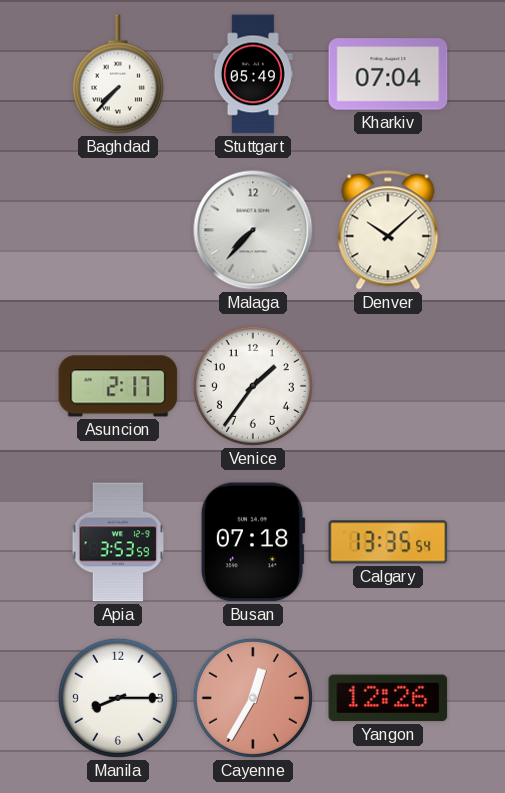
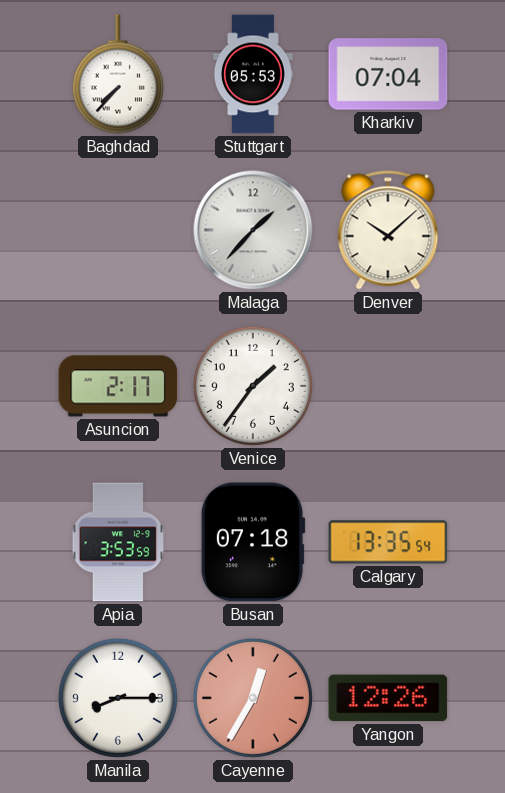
Stuttgart: 05:49 -> 05:53 (253, 74)
Malaga: 7:37 -> 1:37 (253, 230)
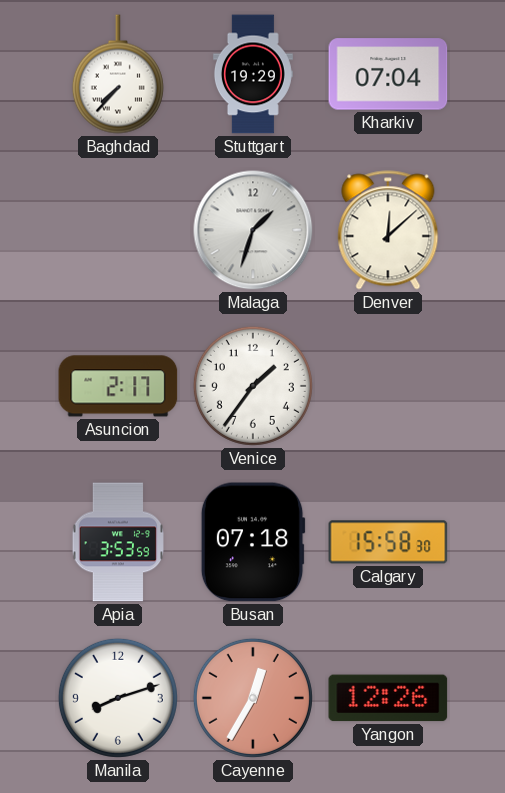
Stuttgart: 05:53 -> 19:29 (253, 74)
Malaga: 1:37 -> 1:33 (253, 230)
Denver: 10:08 -> 12:08 (388, 230)
Calgary: 13:35 -> 15:58 (388, 542)
Manila: 8:15 -> 8:12 (118, 698)
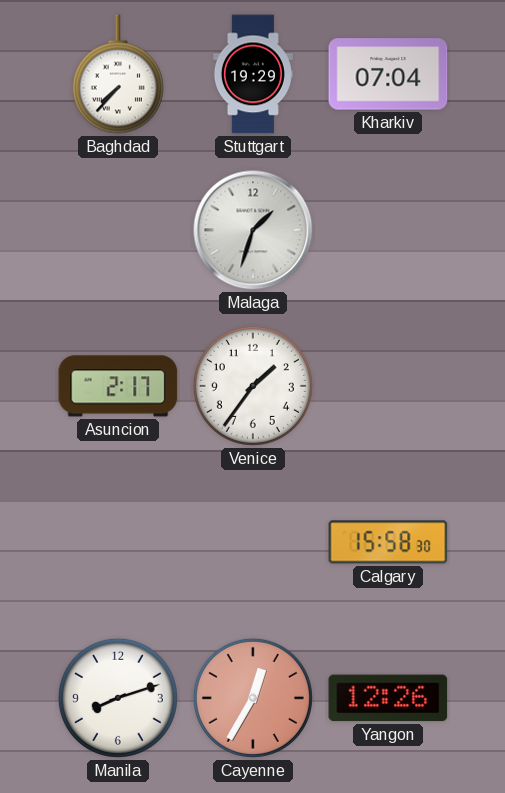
Denver: 12:08 -> none (388, 230)
Apia: 3:53 -> none (118, 542)
Busan: 07:18 -> none (253, 542)
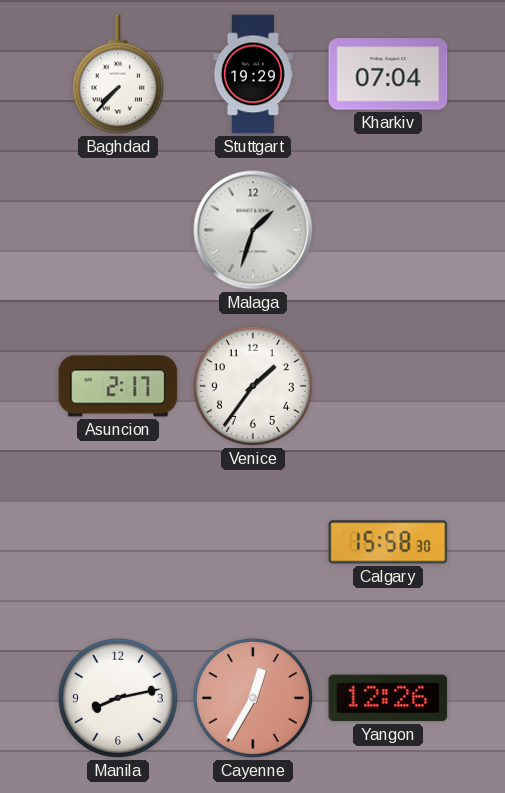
Manila: 8:12 -> 8:13 (118, 698)
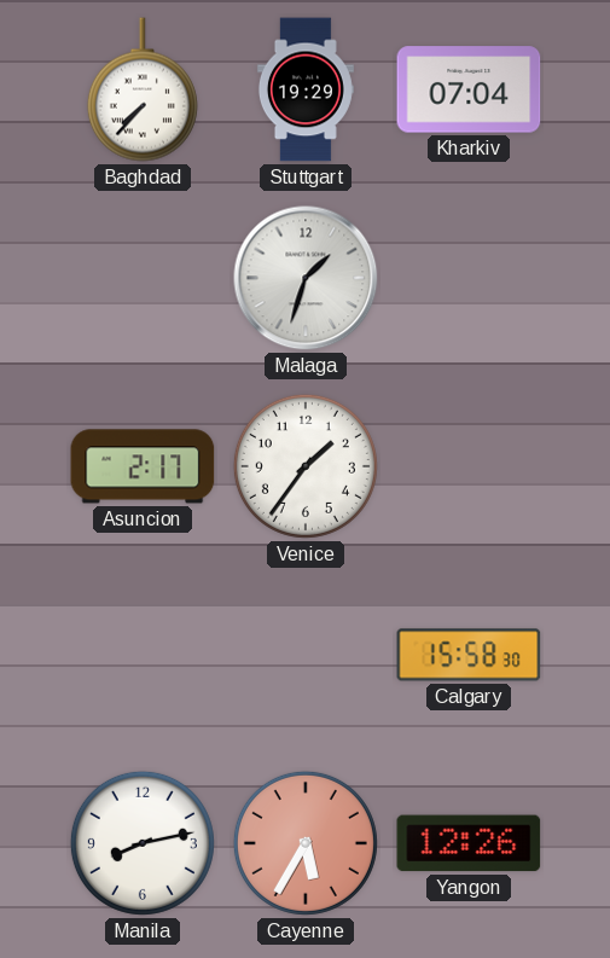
Cayenne: 12:35 -> 5:35 (306, 843)
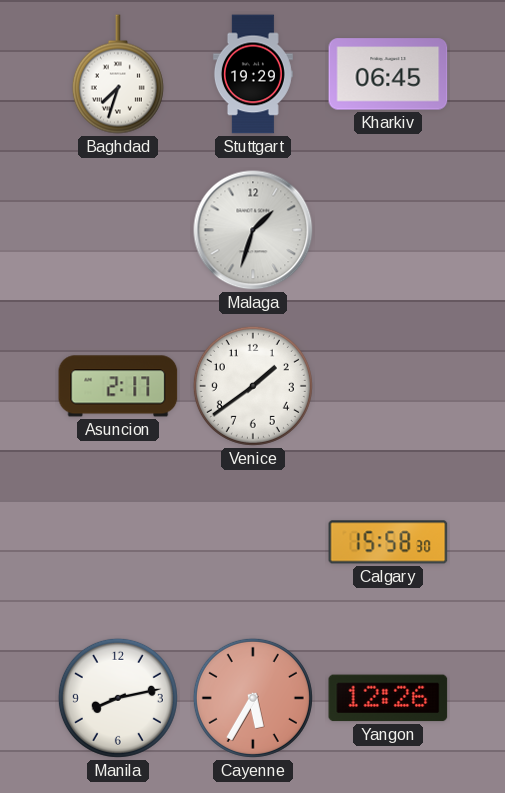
Baghdad: 7:37 -> 7:33 (118, 74)
Kharkiv: 07:04 -> 06:45 (388, 74)
Venice: 1:36 -> 1:39 (253, 386)
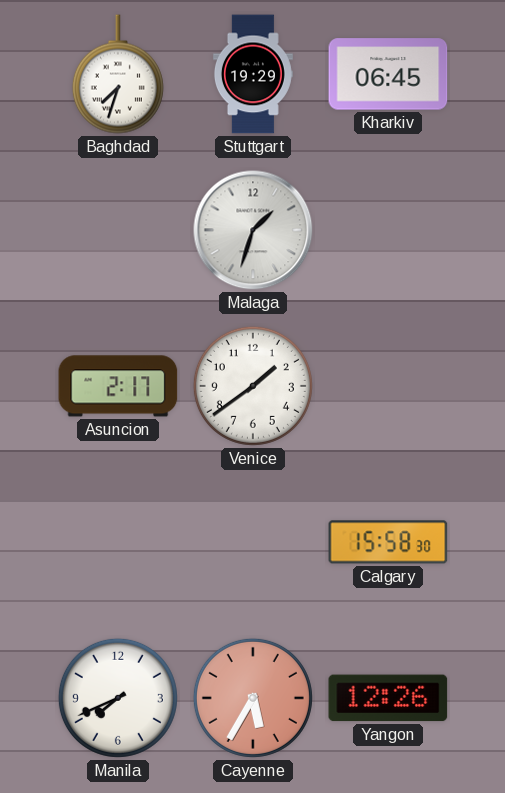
Manila: 8:13 -> 7:41 (118, 698)
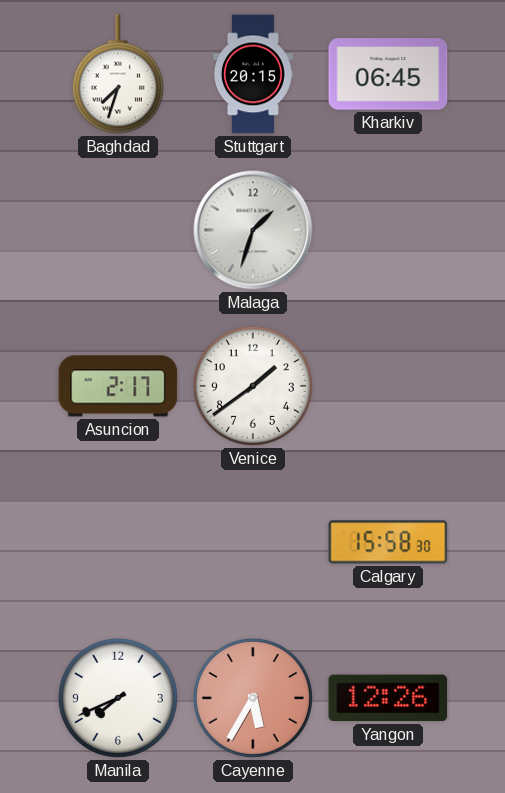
Stuttgart: 19:29 -> 20:15 (253, 74)
